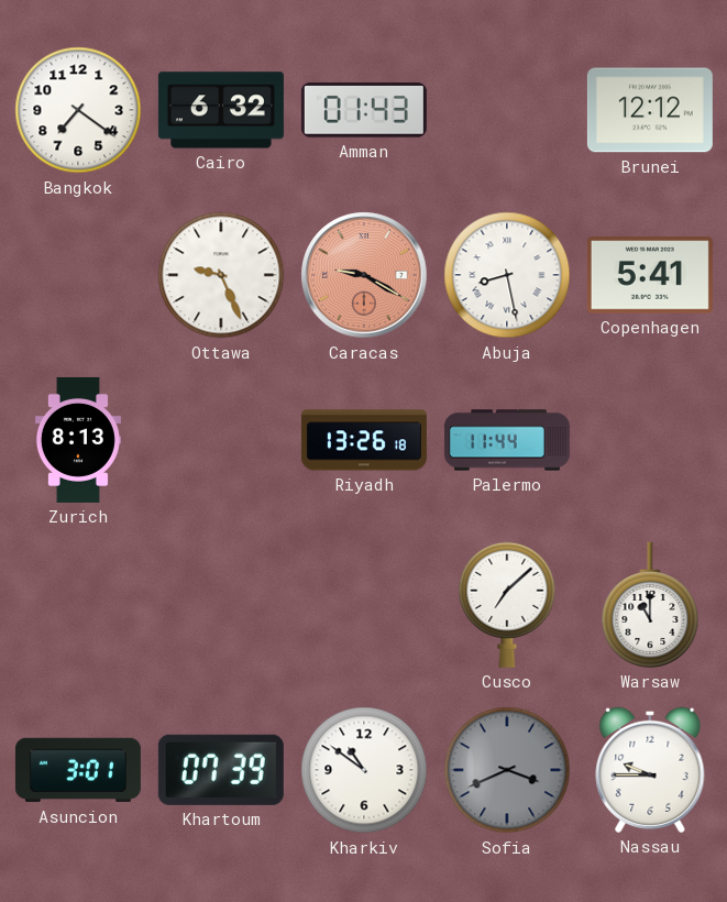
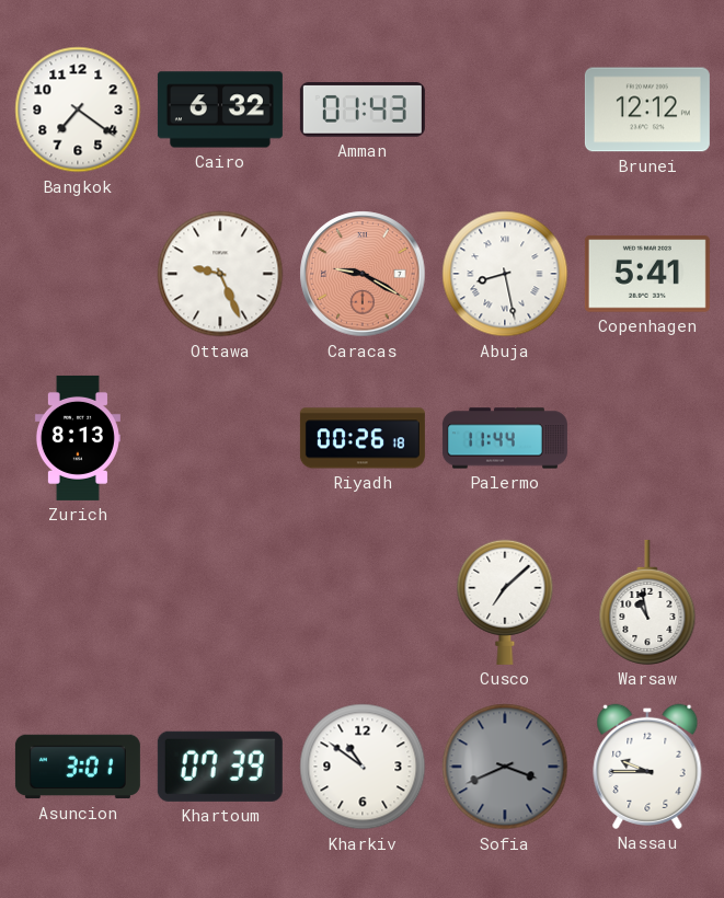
Riyadh: 13:26 -> 00:26 (363, 438)
Warsaw: 11:00 -> 10:58 (647, 602)
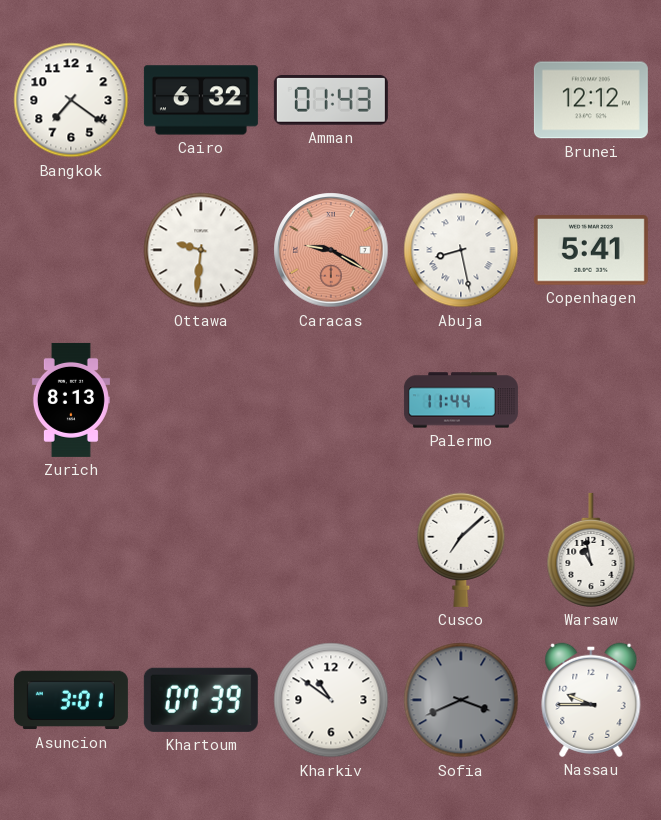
Ottawa: 9:26 -> 9:31 (201, 250)
Riyadh: 00:26 -> none (363, 438)
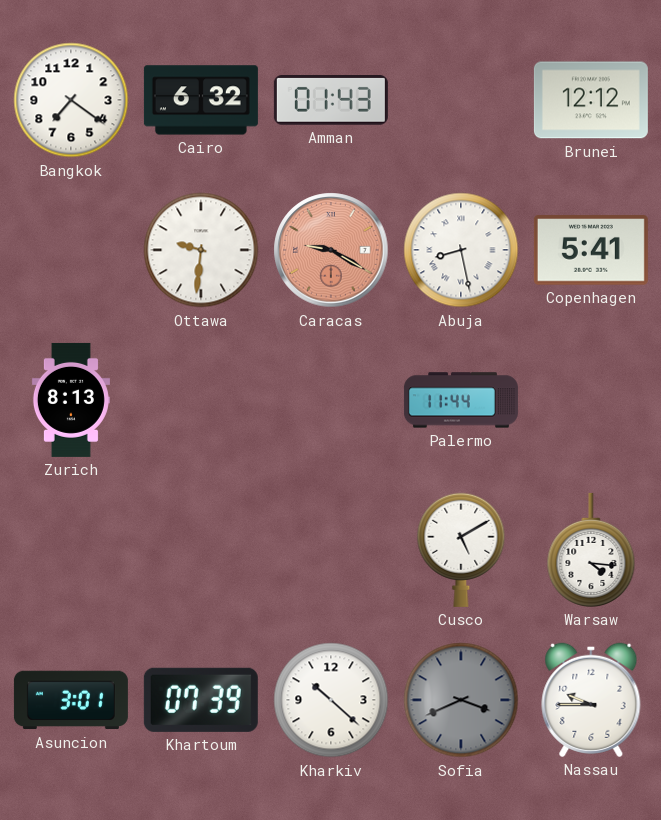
Cusco: 7:08 -> 5:10 (461, 550)
Warsaw: 10:58 -> 4:16 (591, 550)
Kharkiv: 10:51 -> 10:22 (331, 700)
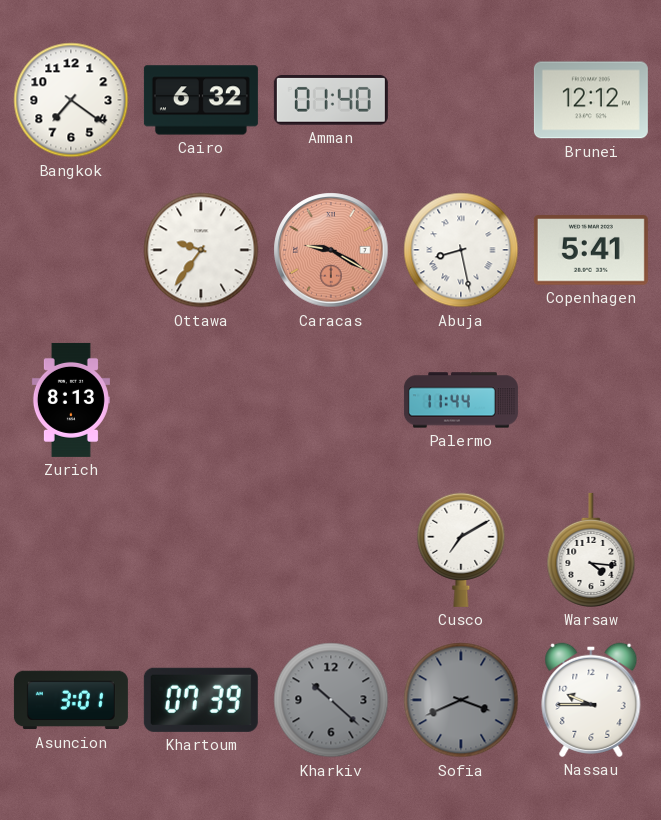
Amman: 01:43 -> 01:40 (331, 101)
Ottawa: 9:31 -> 9:36 (201, 250)
Cusco: 5:10 -> 7:10 (461, 550)
Kharkiv dial: white -> grey (331, 700)
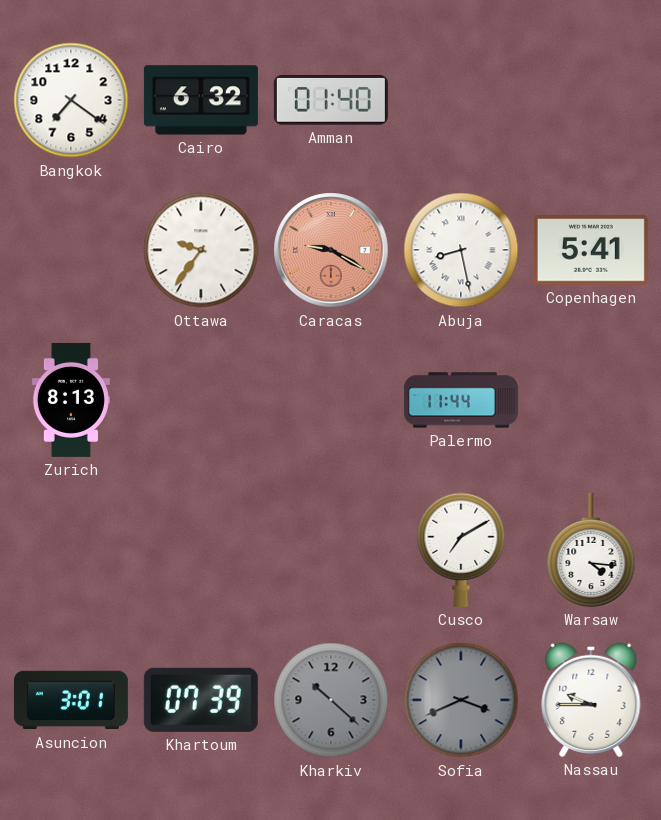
Brunei: 12:12 -> none (591, 100)
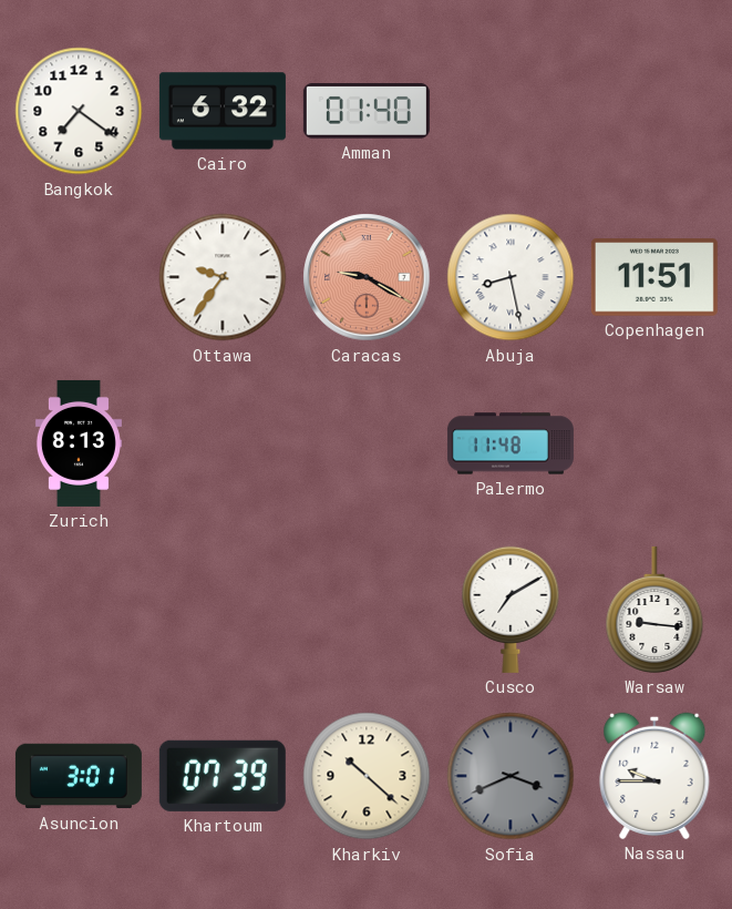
Copenhagen: 5:41 -> 11:51 (654, 277)
Palermo: 11:44 -> 11:48 (511, 443)
Warsaw: 4:16 -> 9:16 (654, 610)
Kharkiv dial: grey -> cream (367, 776)
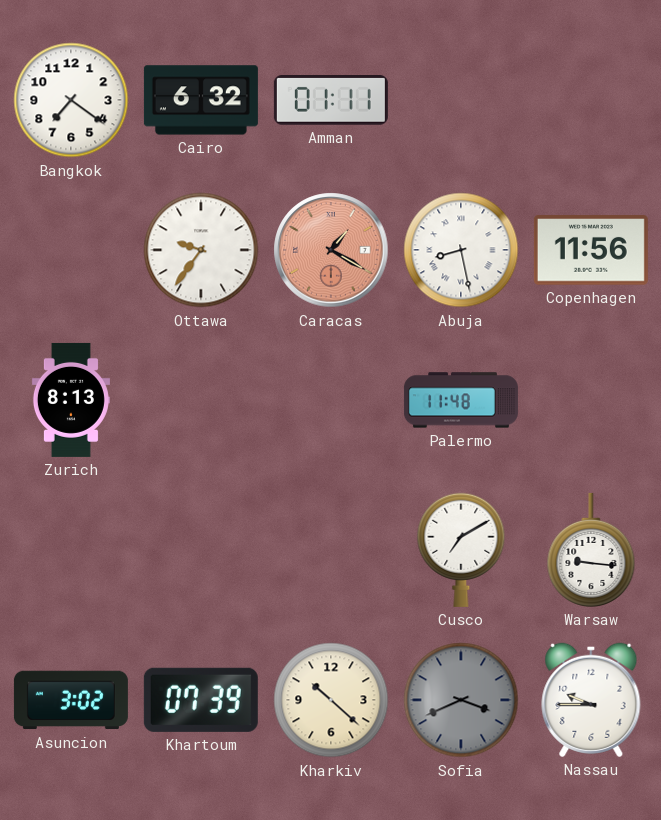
Amman: 01:40 -> 01:11 (331, 101)
Caracas: 9:20 -> 1:20 (331, 250)
Copenhagen: 11:51 -> 11:56 (591, 250)
Asuncion: 3:01 -> 3:02 (71, 700)
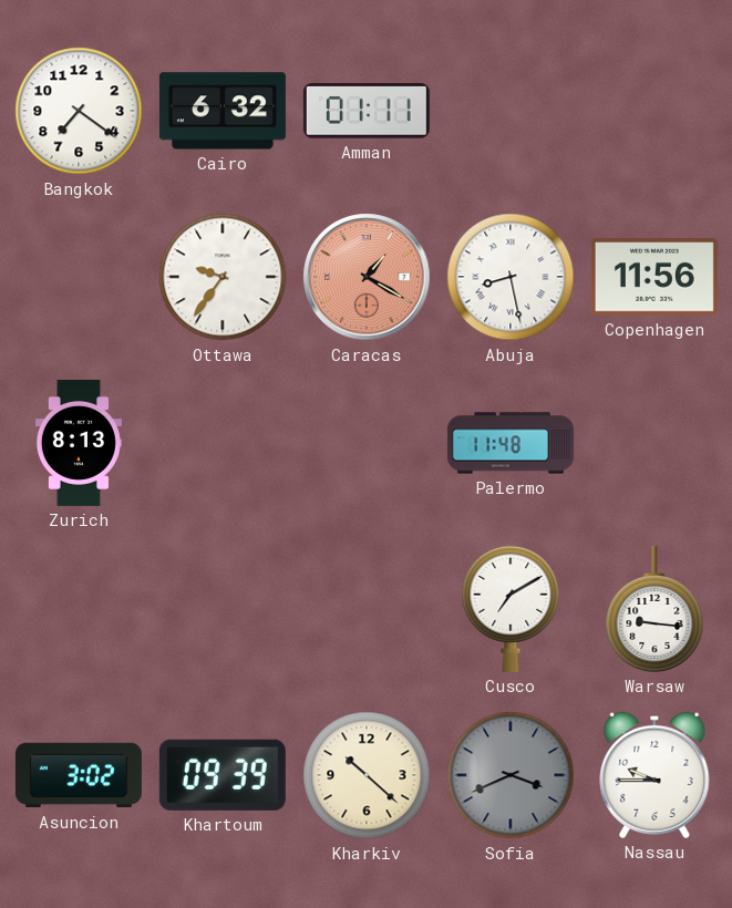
Khartoum: 07:39 -> 09:39 (223, 775)
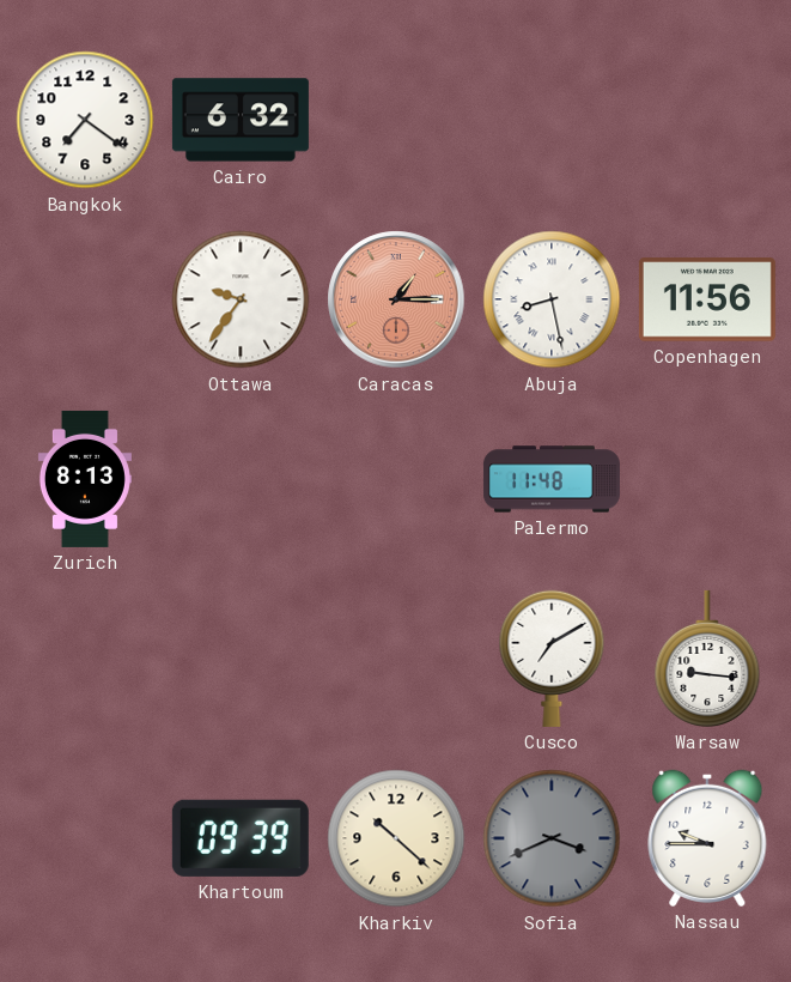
Amman: 01:11 -> none (367, 112)
Caracas: 1:20 -> 1:15 (396, 299)
Asuncion: 3:02 -> none (79, 775)
